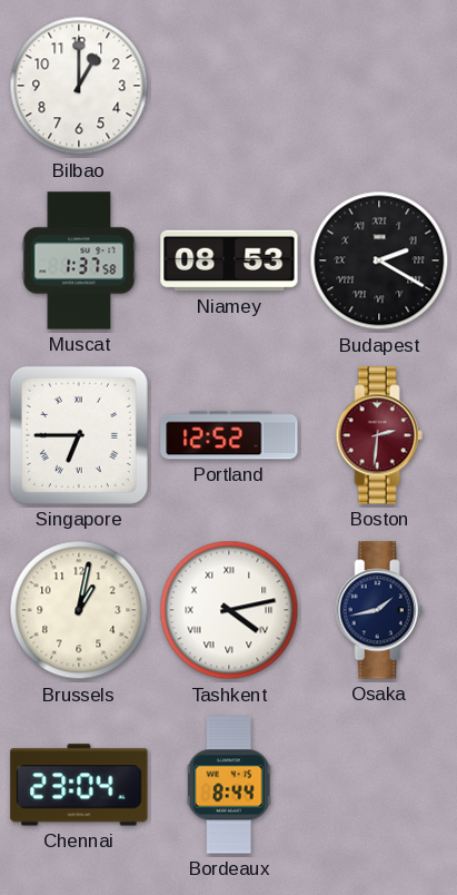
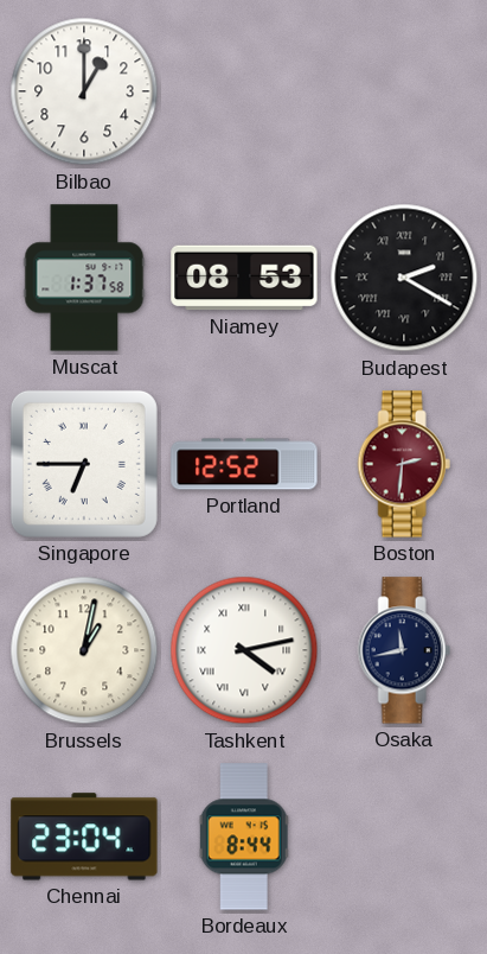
Osaka: 1:43 -> 11:43 (404, 650)
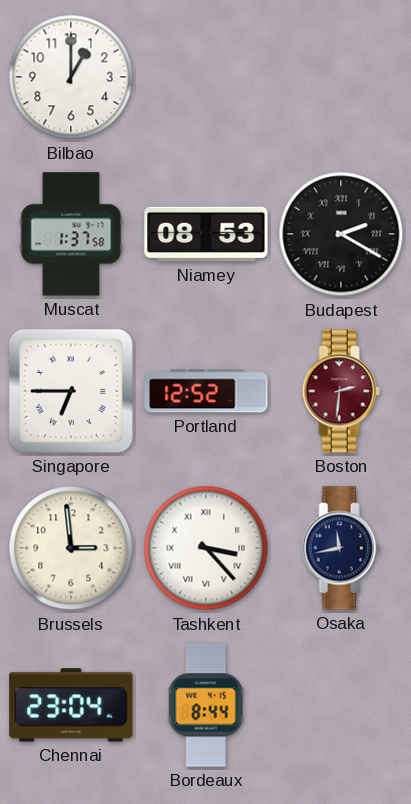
Brussels: 1:02 -> 2:59 (71, 548)
Tashkent: 4:13 -> 3:23 (206, 548)
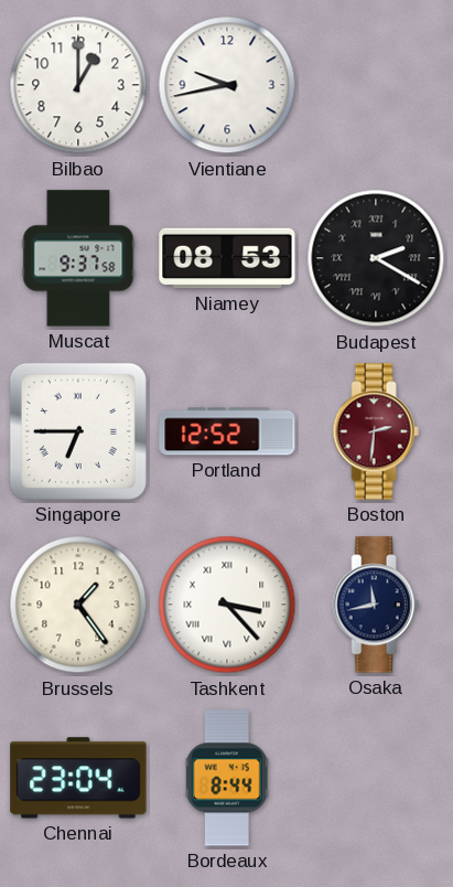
Vientiane: none -> 9:43 (227, 85)
Muscat: 1:37 -> 9:37 (78, 258)
Brussels: 2:59 -> 1:24 (78, 605)
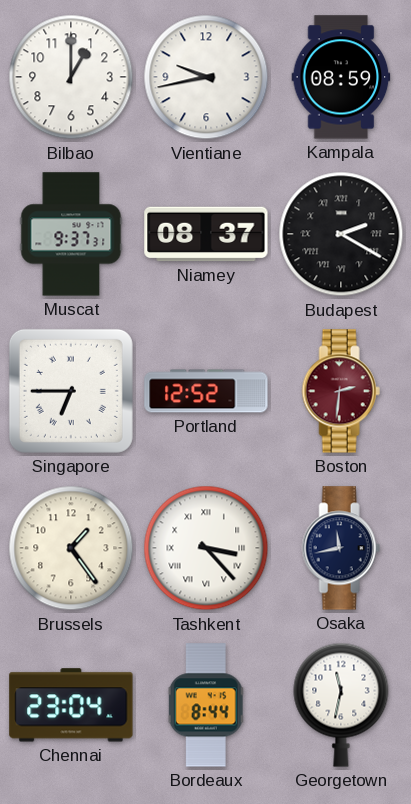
Kampala: none -> 08:59 (341, 77)
Muscat: 9:37:58 -> 9:37:31 (71, 234)
Niamey: 08:53 -> 08:37 (206, 234)
Georgetown: none -> 11:32 (341, 705)
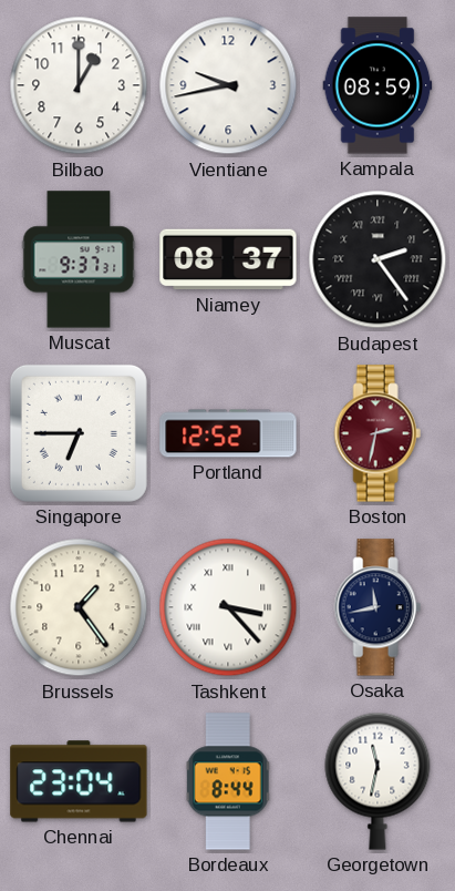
Budapest: 2:20 -> 2:24 (378, 259)
Boston: 2:31 -> 2:32 (378, 433)
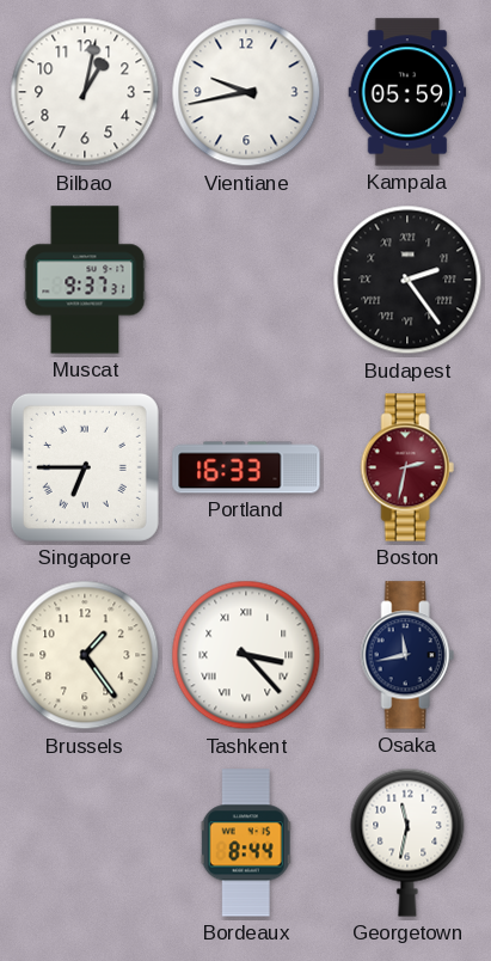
Bilbao: 1:00 -> 1:02 (85, 92)
Kampala: 08:59 -> 05:59 (407, 92)
Niamey: 08:37 -> none (228, 259)
Portland: 12:52 -> 16:33 (246, 467)
Chennai: 23:04 -> none (79, 781)
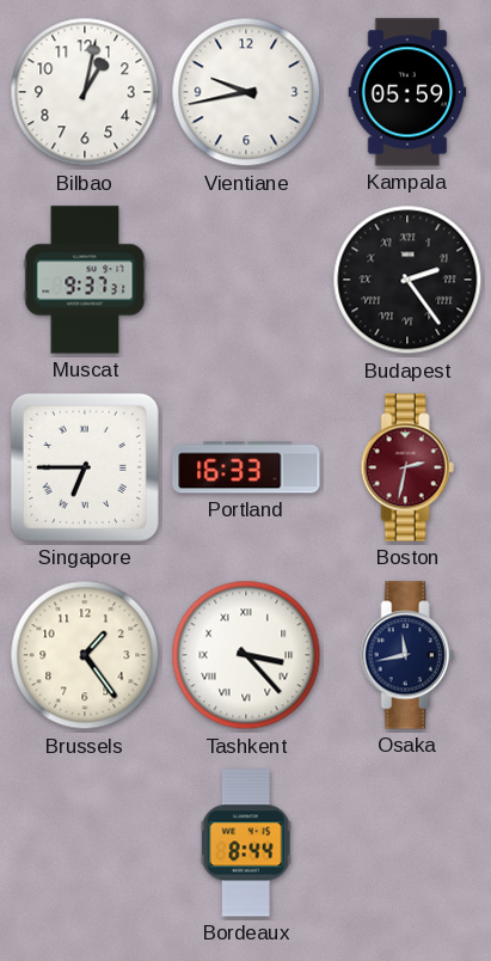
Georgetown: 11:32 -> none (407, 843)
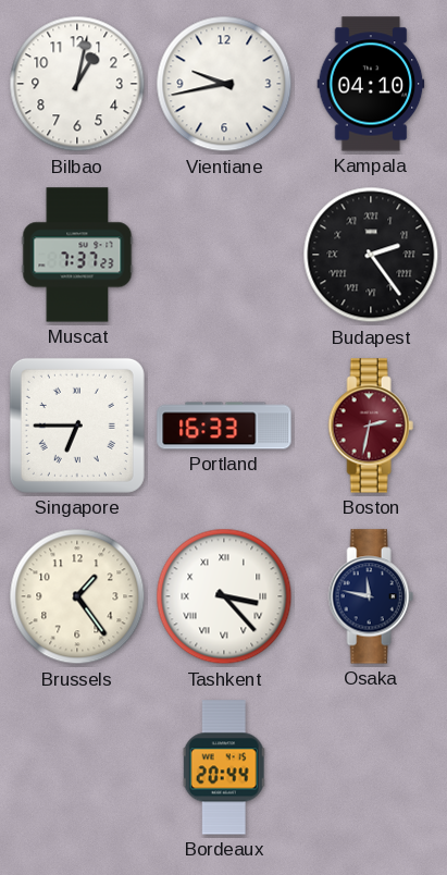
Kampala: 05:59 -> 04:10 (371, 84)
Muscat: 9:37 -> 7:37 (77, 255)
Osaka: 11:43 -> 11:47 (371, 596)
Bordeaux: 8:44 -> 20:44 (224, 767)
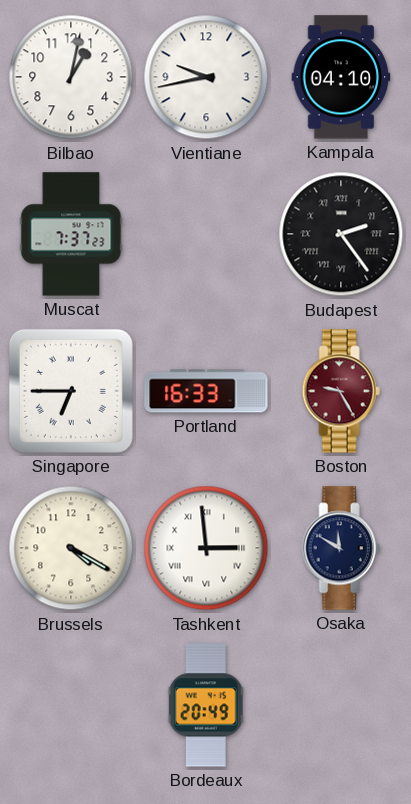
Boston: 2:32 -> 9:25 (341, 391)
Brussels: 1:24 -> 4:20 (71, 548)
Tashkent: 3:23 -> 2:59 (206, 548)
Osaka: 11:47 -> 11:50 (341, 548)
Bordeaux: 20:44 -> 20:49 (206, 705)
